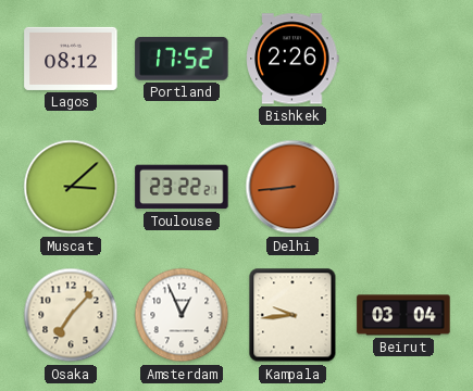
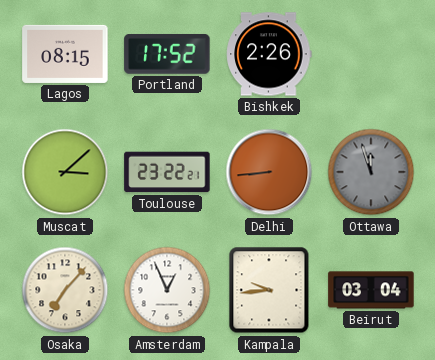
Lagos: 08:12 -> 08:15 (65, 54)
Ottawa: none -> 11:57 (371, 172)
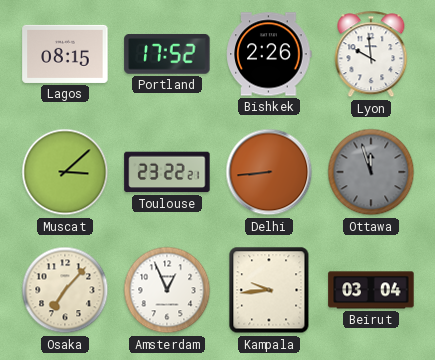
Lyon: none -> 9:59 (371, 54)
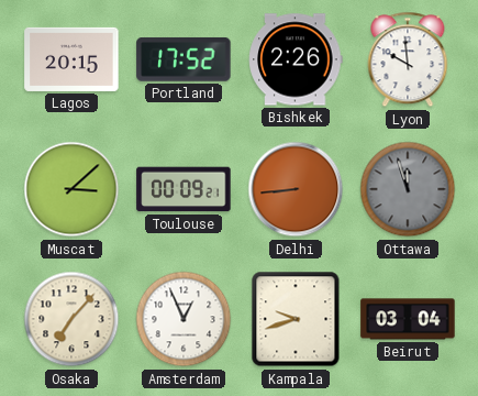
Lagos: 08:15 -> 20:15 (71, 59)
Toulouse: 23:22 -> 00:09 (184, 189)
Kampala: 9:44 -> 9:42 (296, 319)
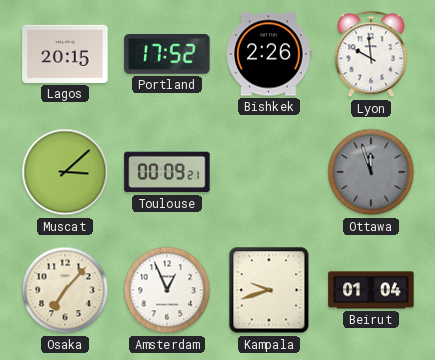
Delhi: 8:44 -> none (296, 189)
Beirut: 03:04 -> 01:04 (371, 290)
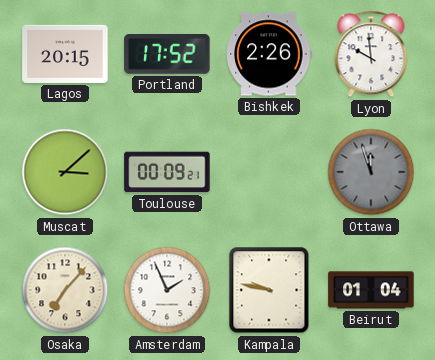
Amsterdam: 12:56 -> 1:56 (167, 290)
Kampala: 9:42 -> 9:47 (269, 290)
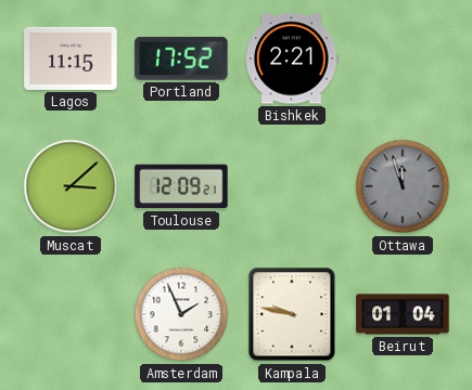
Lagos: 20:15 -> 11:15 (71, 58)
Bishkek: 2:26 -> 2:21 (292, 58)
Lyon: 9:59 -> none (371, 54)
Toulouse: 00:09 -> 12:09 (181, 186)
Osaka: 7:07 -> none (65, 290)
